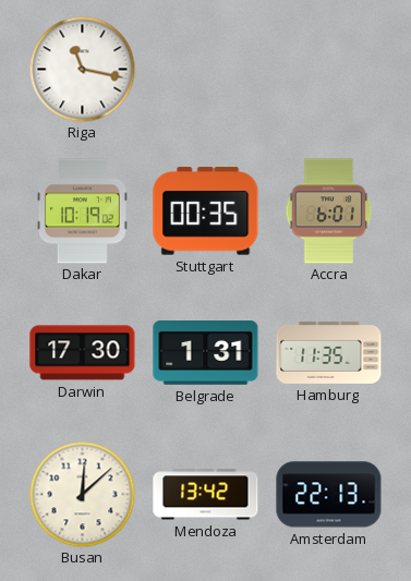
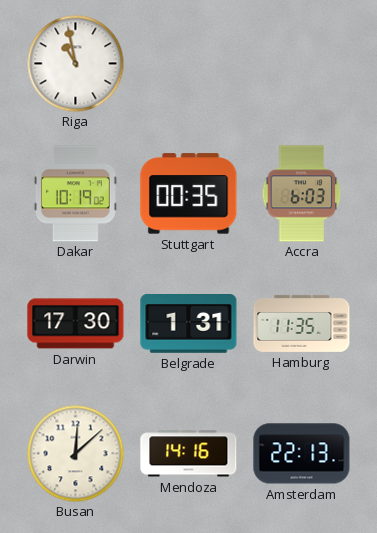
Riga: 11:17 -> 10:58 (75, 63)
Accra: 6:01 -> 6:03 (302, 194)
Mendoza: 13:42 -> 14:16 (189, 454)
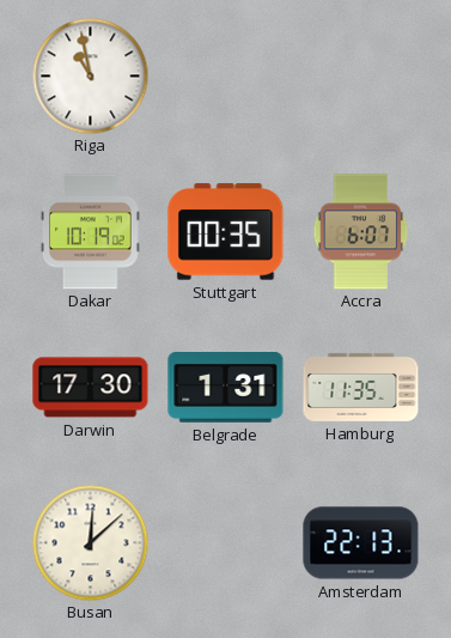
Accra: 6:03 -> 6:07 (361, 232)
Mendoza: 14:16 -> none (189, 454)
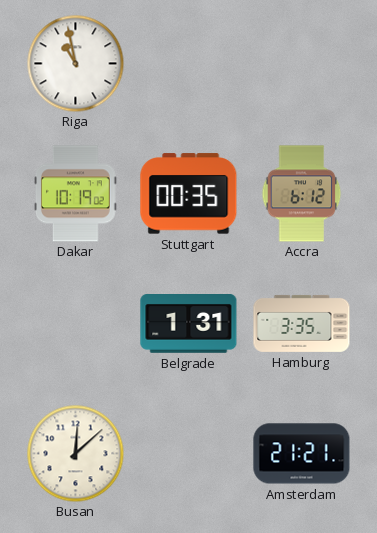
Accra: 6:07 -> 6:12 (302, 194)
Darwin: 17:30 -> none (91, 388)
Hamburg: 11:35 -> 3:35 (302, 323)
Amsterdam: 22:13 -> 21:21 (302, 454)
